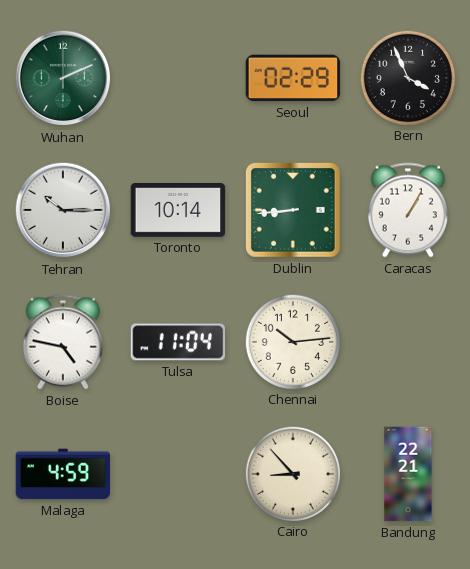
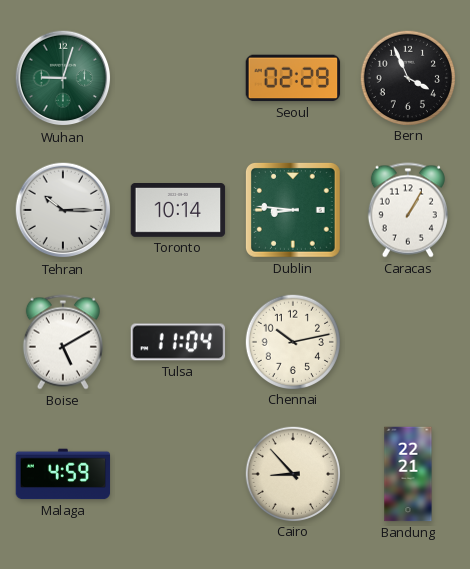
Wuhan: 2:11 -> 9:03 (63, 78)
Dublin: 8:44 -> 8:46 (293, 210)
Boise: 4:47 -> 5:10 (63, 342)
Chennai: 10:14 -> 10:13 (292, 341)
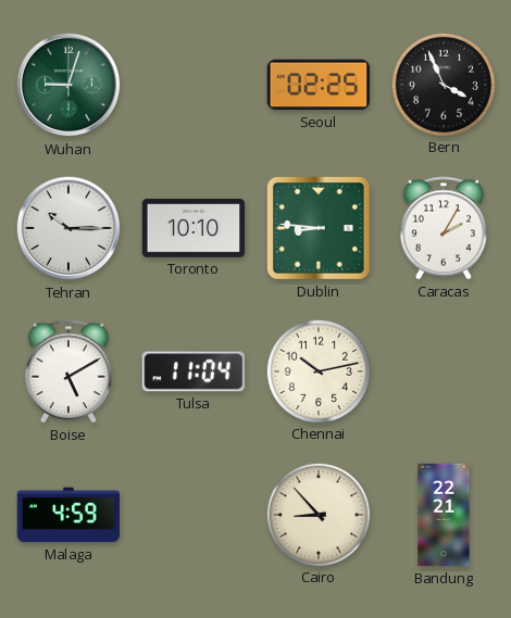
Seoul: 02:29 -> 02:25 (319, 85)
Toronto: 10:14 -> 10:10 (194, 229)
Caracas: 1:05 -> 2:05 (444, 228)
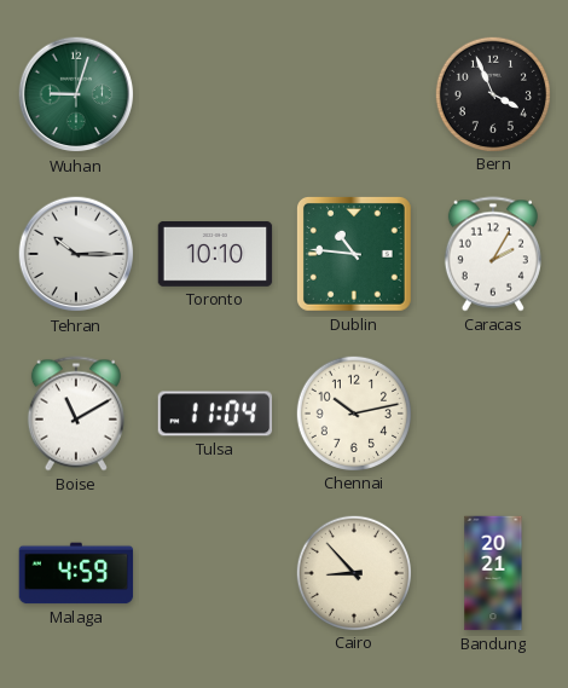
Seoul: 02:25 -> none (319, 85)
Dublin: 8:46 -> 10:46 (354, 254)
Boise: 5:10 -> 11:10 (76, 414)
Bandung: 22:21 -> 20:21 (493, 573)
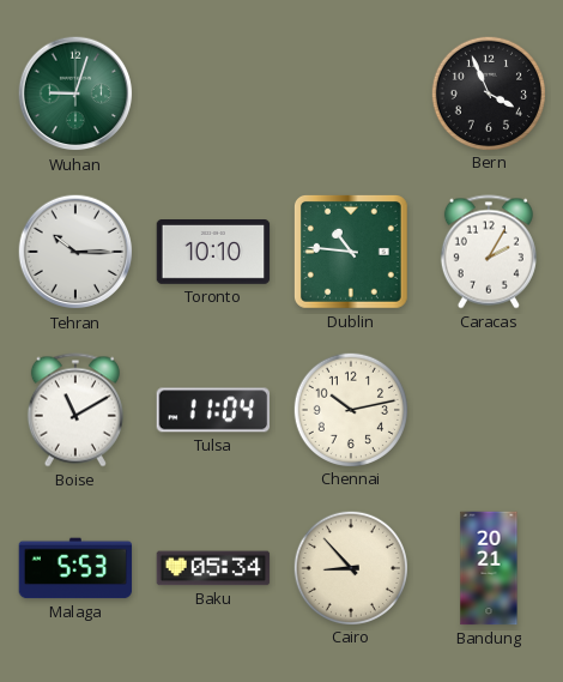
Malaga: 4:59 -> 5:53 (75, 568)
Baku: none -> 05:34 (213, 568)
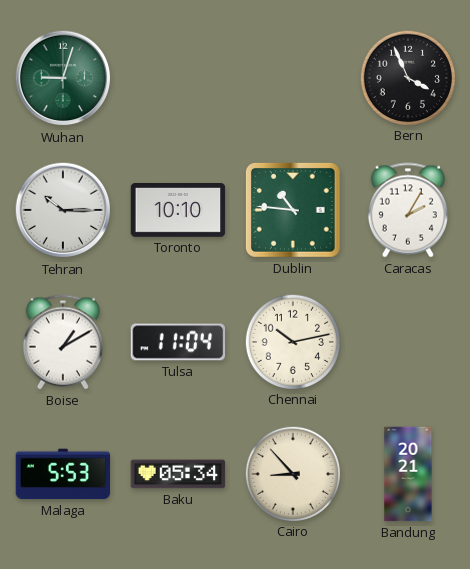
Boise: 11:10 -> 1:10 (63, 342)
